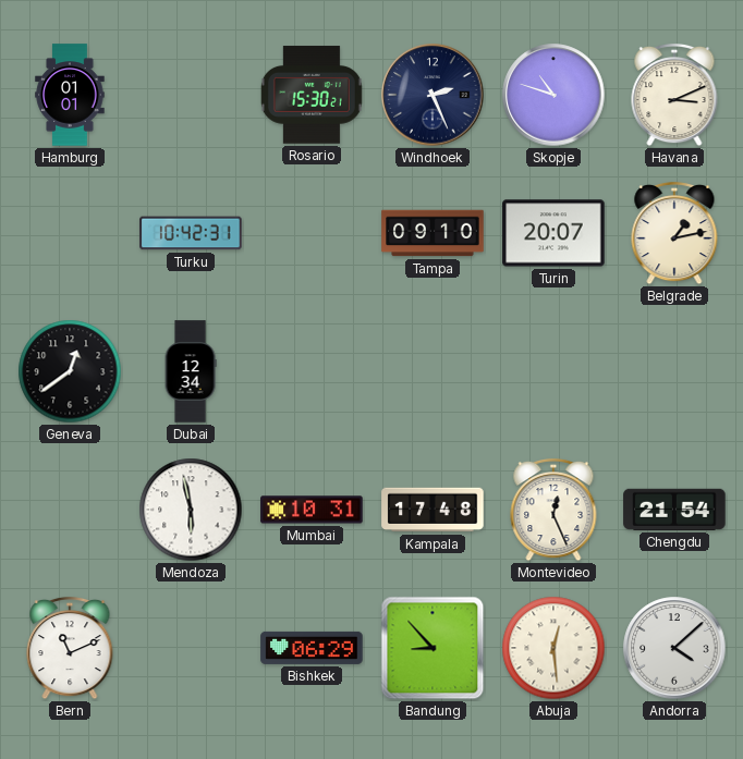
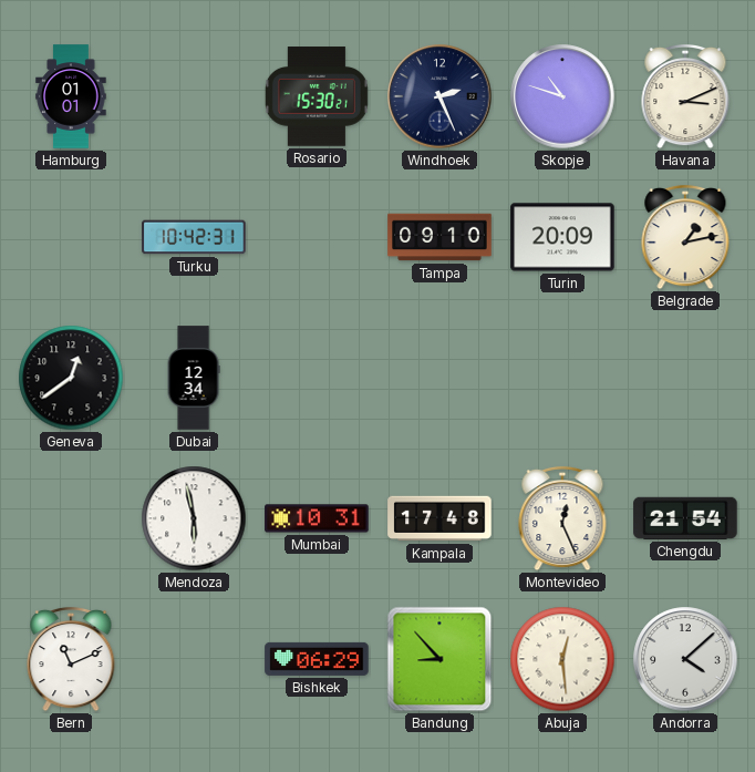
Turin: 20:07 -> 20:09 (562, 237)
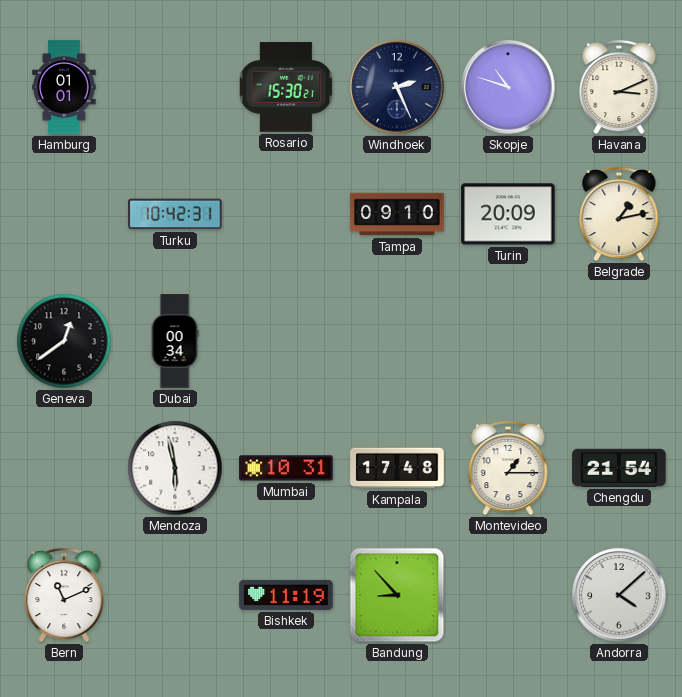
Dubai: 12:34 -> 00:34 (175, 341)
Montevideo: 12:26 -> 1:15 (508, 468)
Bishkek: 06:29 -> 11:19 (286, 595)
Abuja: 12:29 -> none (562, 659)
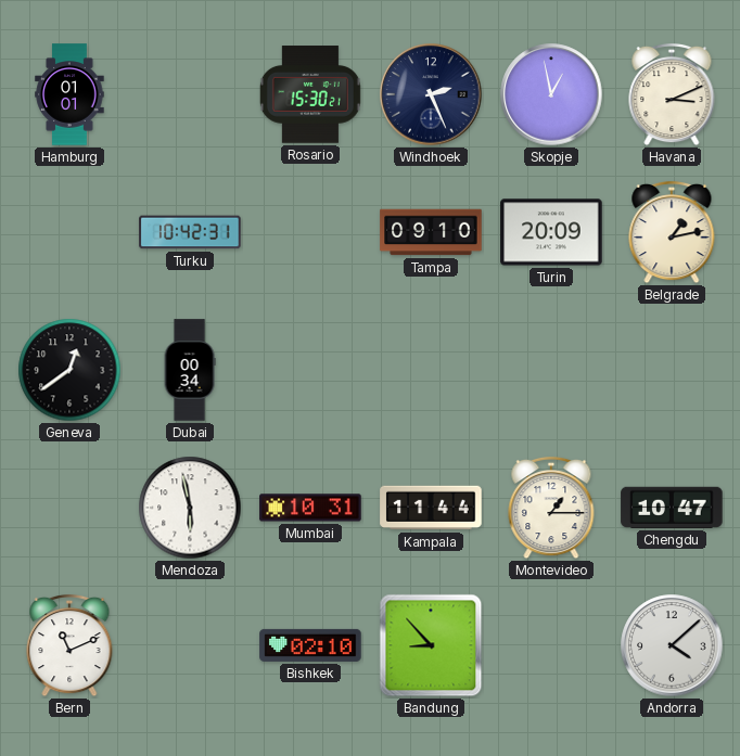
Skopje: 10:48 -> 12:58 (551, 94)
Kampala: 17:48 -> 11:44 (431, 508)
Chengdu: 21:54 -> 10:47 (672, 508)
Bishkek: 11:19 -> 02:10 (310, 645)
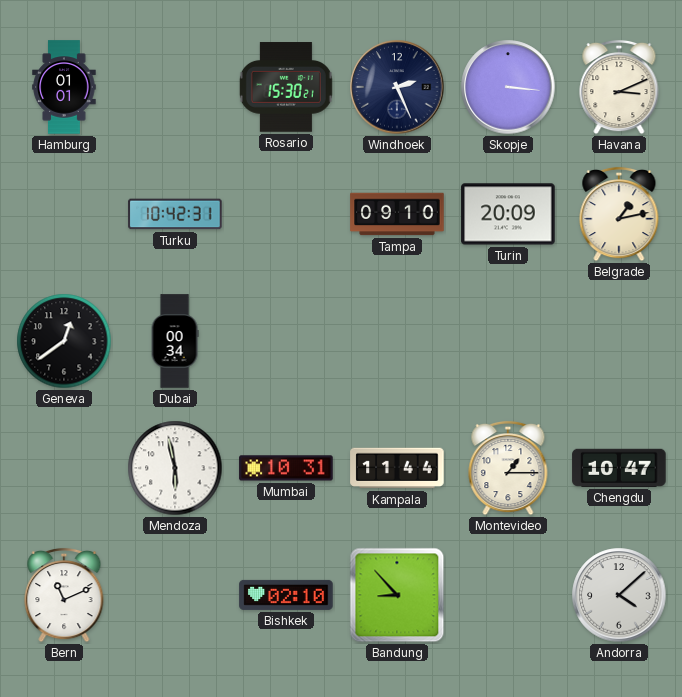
Skopje: 12:58 -> 3:16 (508, 87)
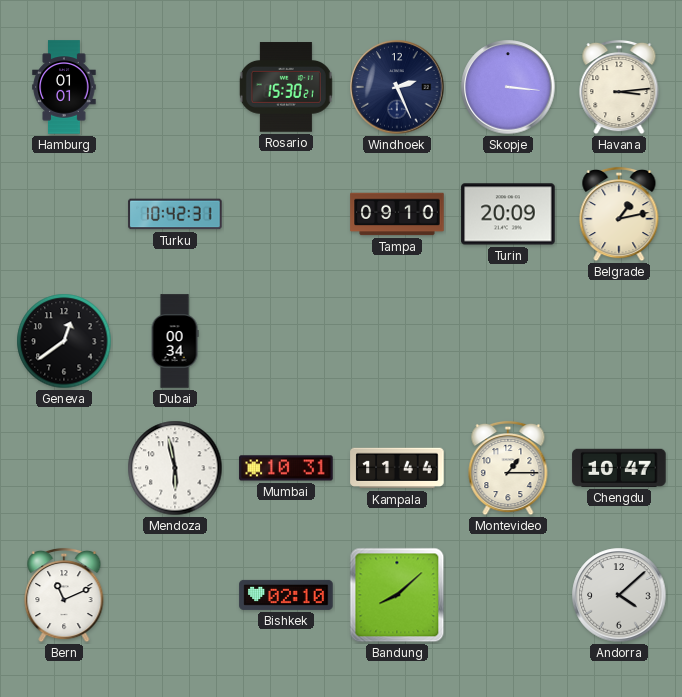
Havana: 3:11 -> 3:14 (619, 87)
Bandung: 8:53 -> 8:08 (397, 595)
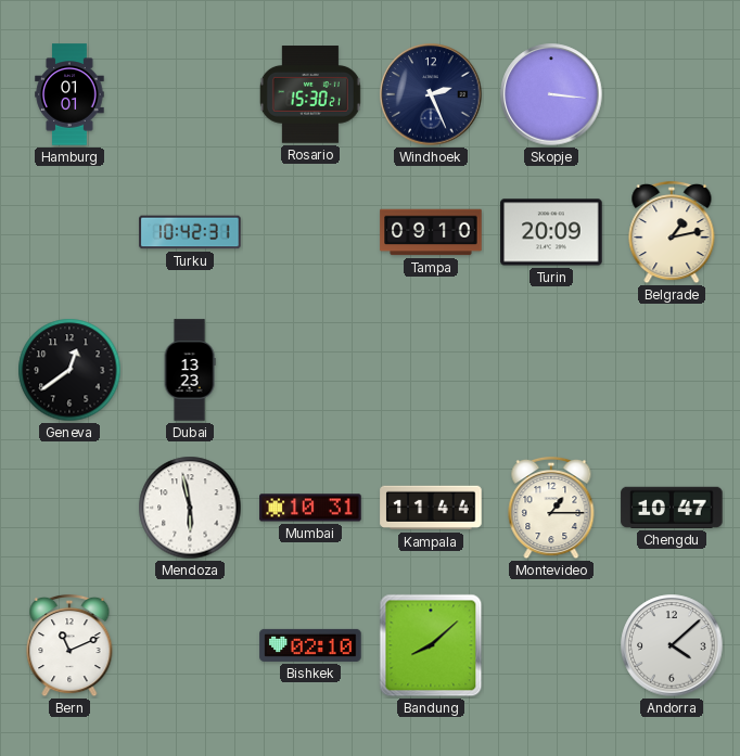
Havana: 3:14 -> none (619, 87)
Dubai: 00:34 -> 13:23 (190, 370)
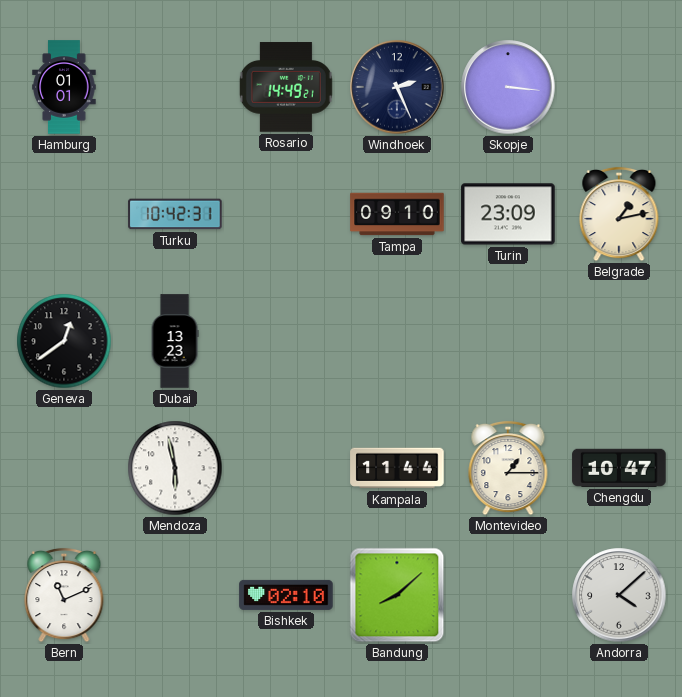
Rosario: 15:30 -> 14:49 (286, 87)
Turin: 20:09 -> 23:09 (508, 214)
Mumbai: 10:31 -> none (310, 508)
